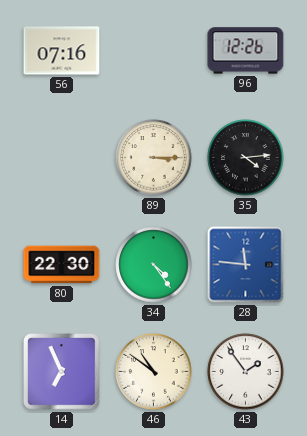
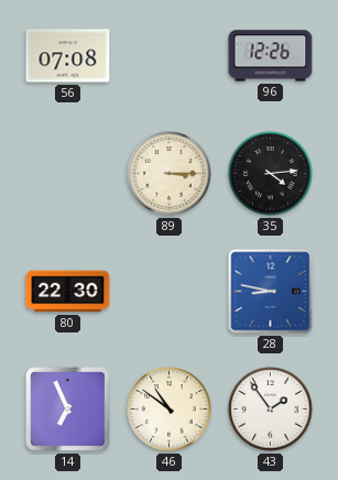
56: 07:16 -> 07:08 (68, 56)
34: 4:24 -> none (154, 265)
28: 11:46 -> 8:47 (271, 292)
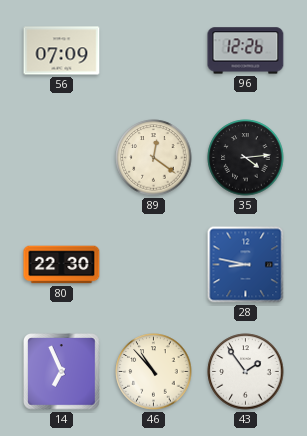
56: 07:08 -> 07:09 (62, 51)
89: 3:15 -> 12:21 (154, 158)
46: 10:51 -> 10:53 (154, 372)
